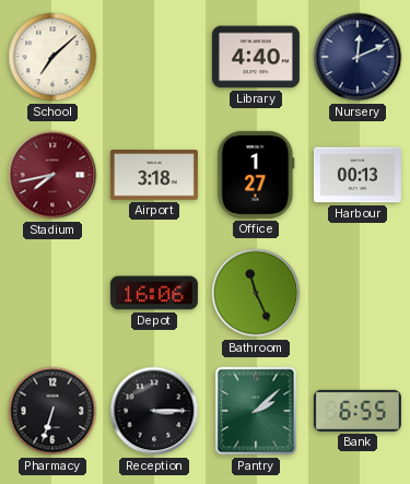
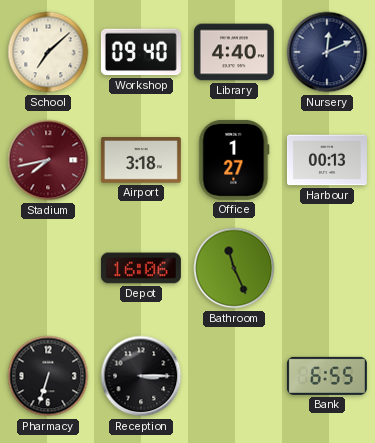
Workshop: none -> 09:40 (141, 52)
Pantry: 2:08 -> none (256, 411)
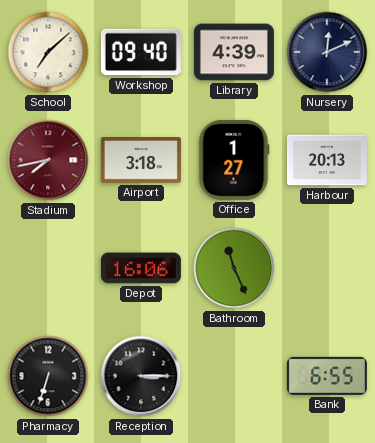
Library: 4:40 -> 4:39 (234, 52)
Harbour: 00:13 -> 20:13 (327, 160)
